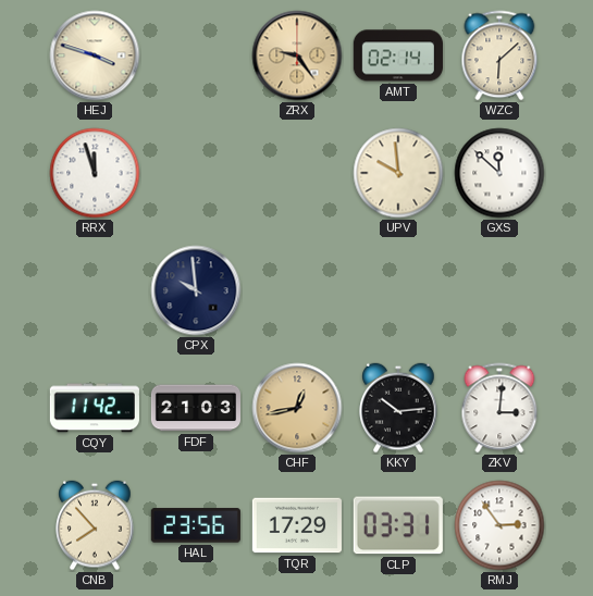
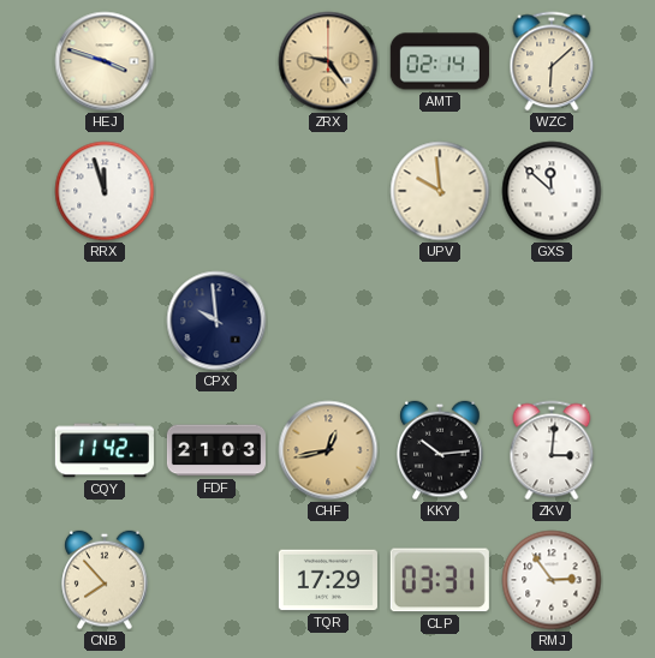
HAL: 23:56 -> none (196, 525)
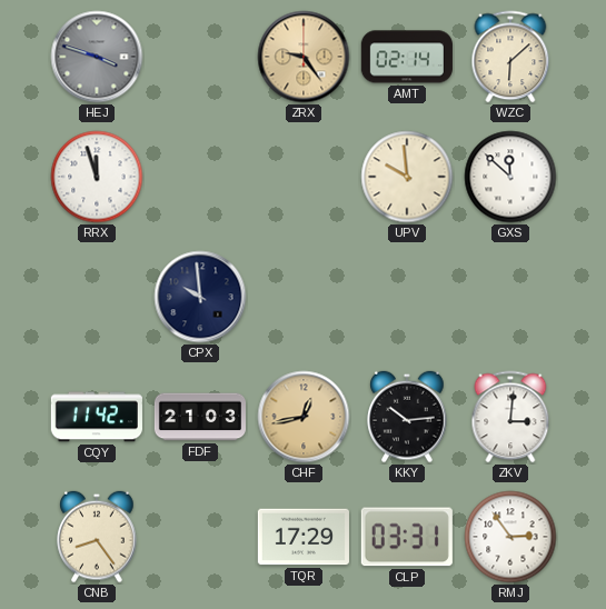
HEJ dial: cream -> grey (97, 57)
CNB: 7:53 -> 8:24 (97, 537)
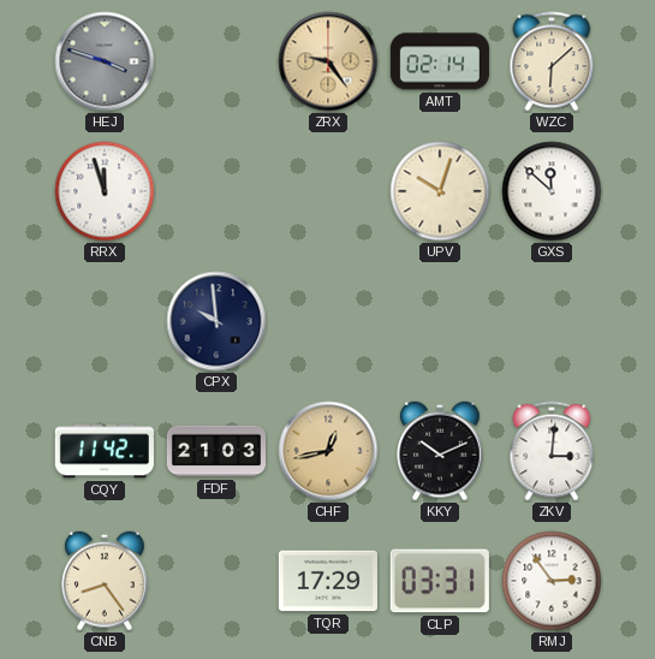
UPV: 9:59 -> 10:03 (440, 191)
KKY: 10:14 -> 10:11 (440, 451)
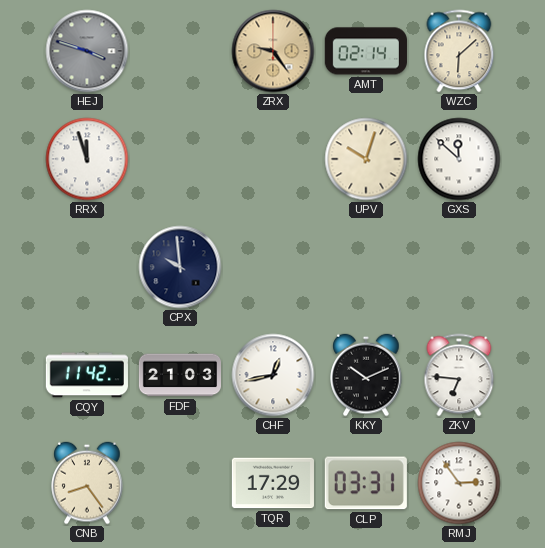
CHF dial: champagne -> white (273, 375)
ZKV: 3:01 -> 6:46 (459, 375)
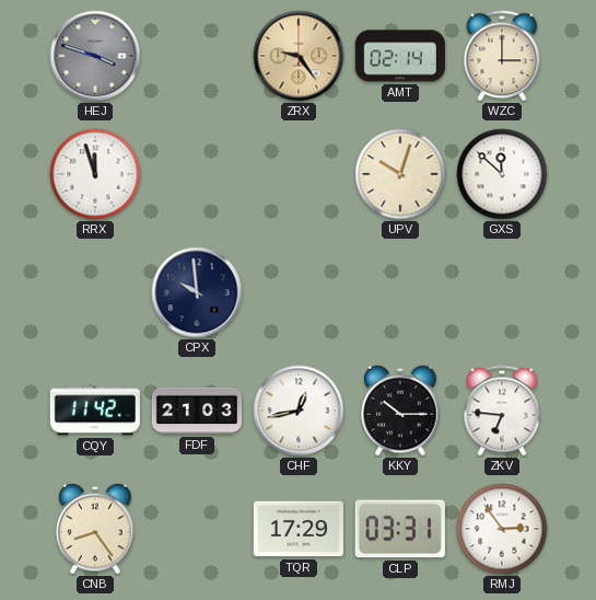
WZC: 6:08 -> 3:00 (502, 56)
KKY: 10:11 -> 10:15 (400, 411)
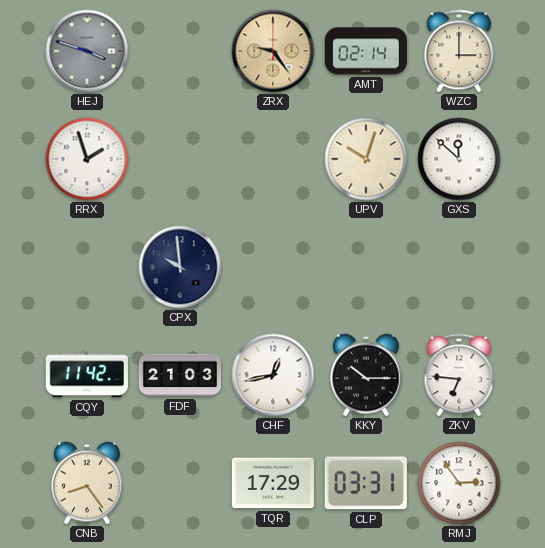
RRX: 11:57 -> 1:57 (87, 159)
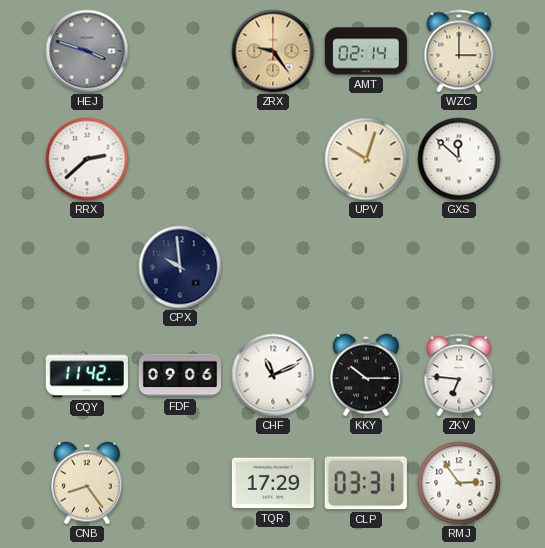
RRX: 1:57 -> 2:38 (87, 159)
FDF: 21:03 -> 09:06 (179, 375)
CHF: 12:43 -> 11:11 (273, 375)
